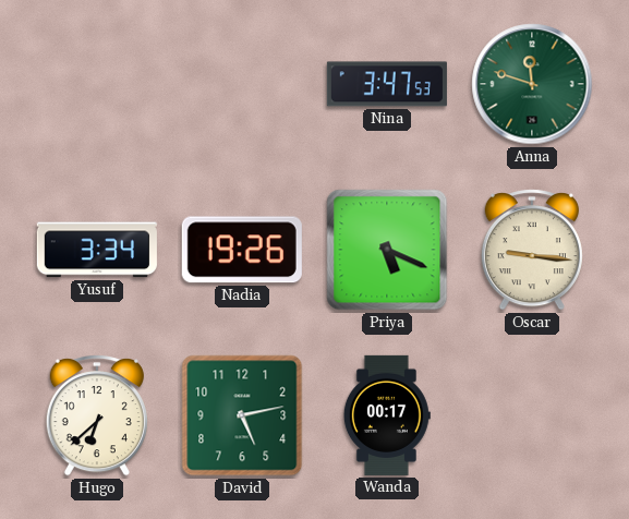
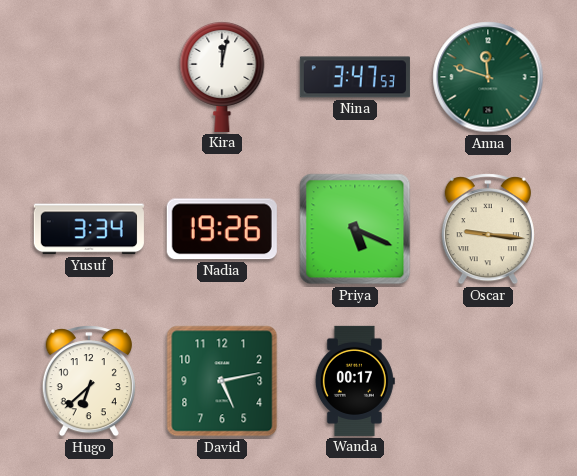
Kira: none -> 12:02 (222, 76)
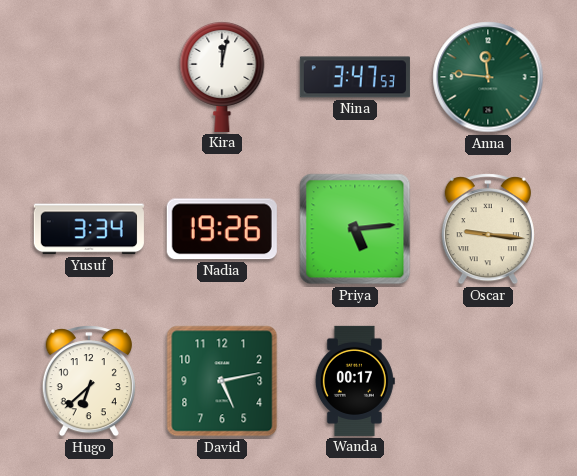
Anna: 11:48 -> 11:46 (488, 77)
Priya: 5:19 -> 5:14 (355, 229)
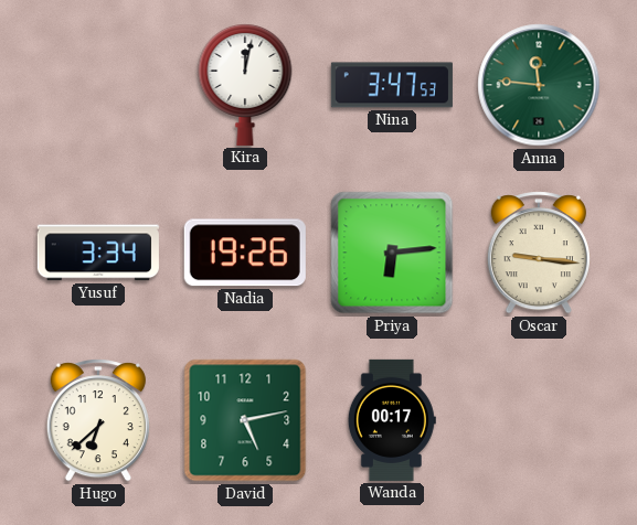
Priya: 5:14 -> 6:14 (392, 253)
